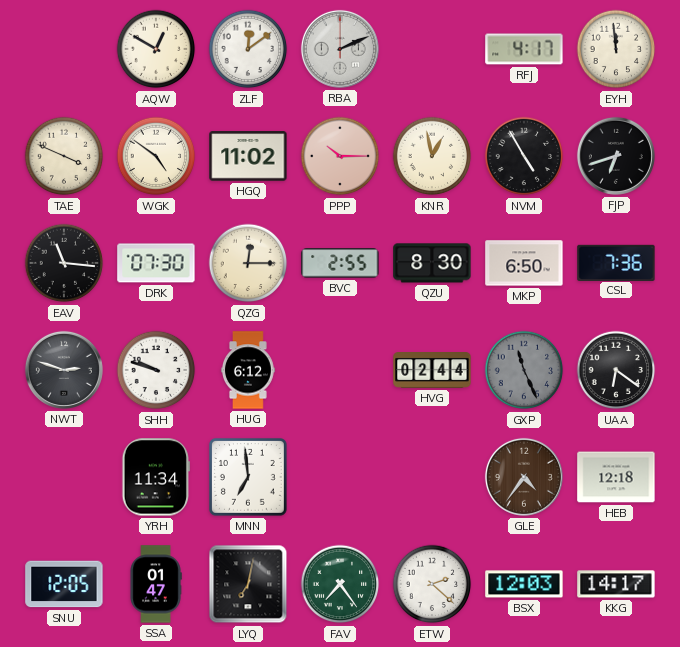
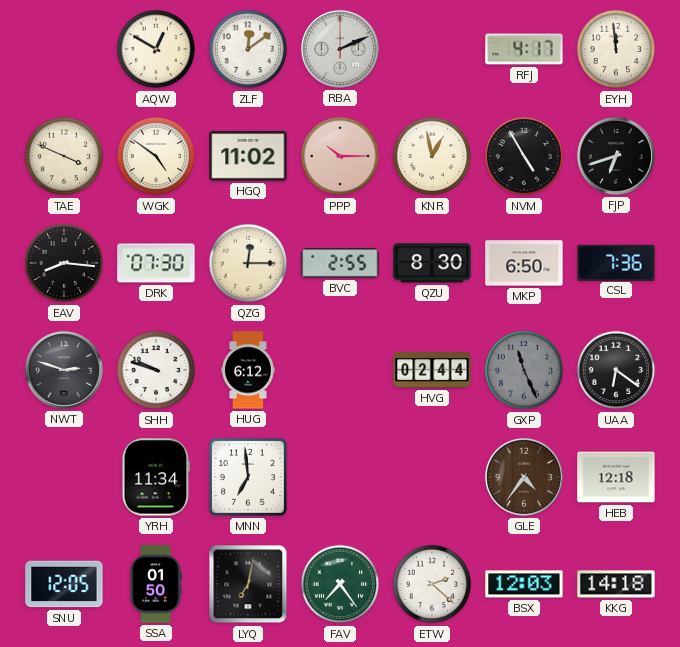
EAV: 11:16 -> 8:16 (64, 263)
SSA: 01:47 -> 01:50 (156, 584)
KKG: 14:17 -> 14:18 (616, 584)
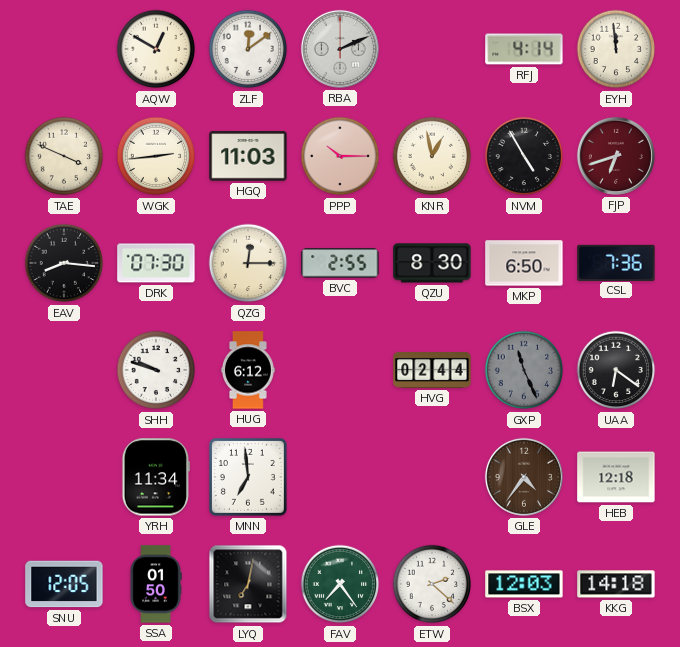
RFJ: 4:17 -> 4:14 (524, 49)
WGK: 4:51 -> 2:44 (156, 156)
HGQ: 11:02 -> 11:03 (248, 156)
FJP dial: black -> burgundy (616, 156)
NWT: 2:48 -> none (64, 370)
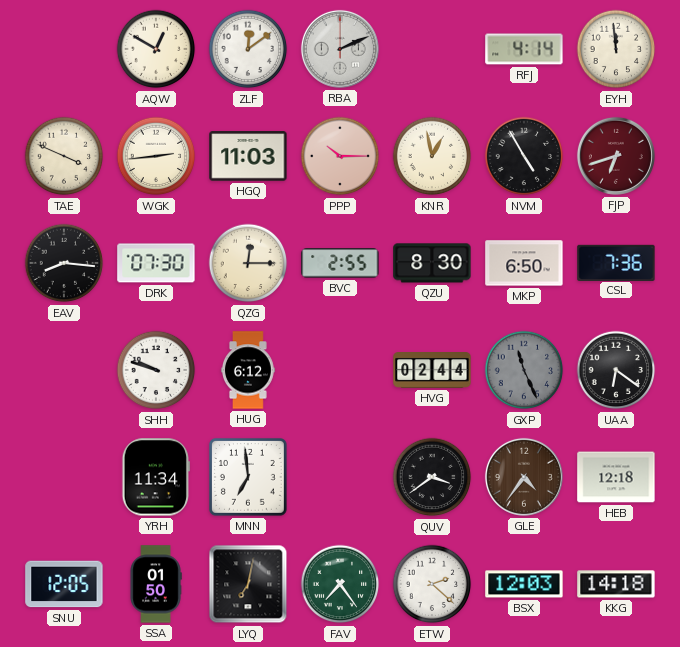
QUV: none -> 3:39 (432, 477)
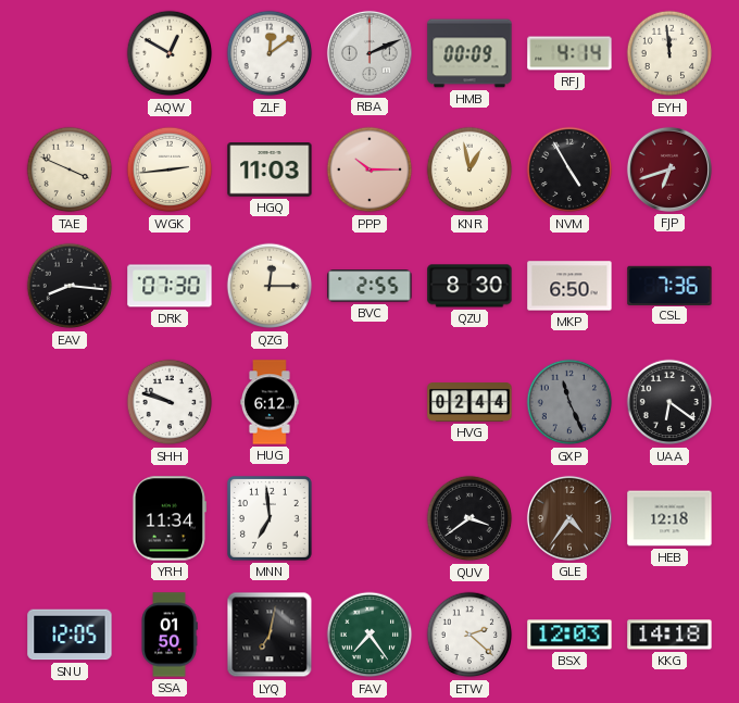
HMB: none -> 00:09 (469, 53)
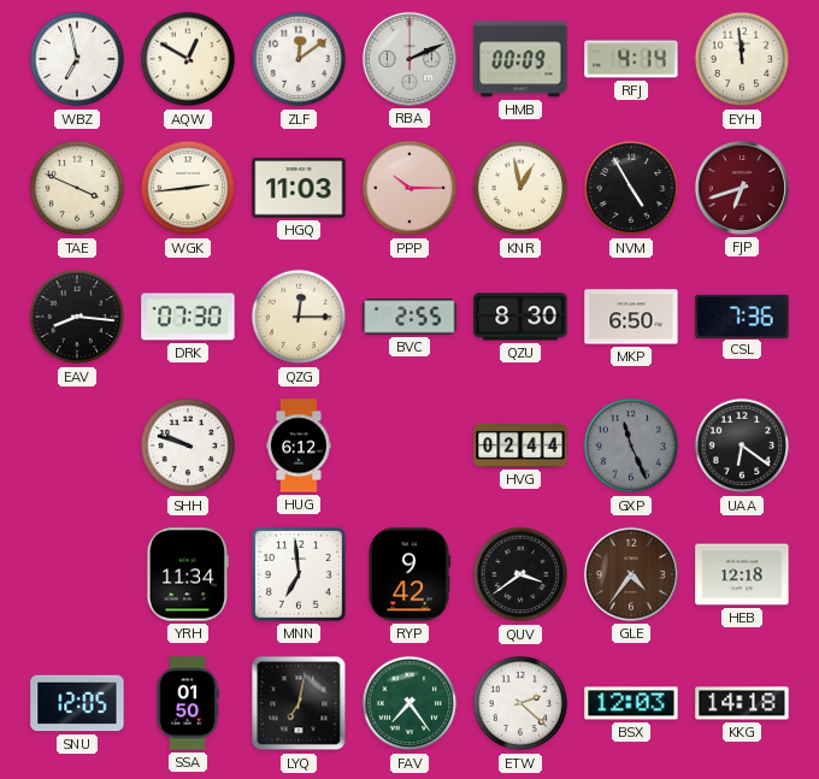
WBZ: none -> 6:58 (77, 59)
RYP: none -> 9:42 (408, 574)
